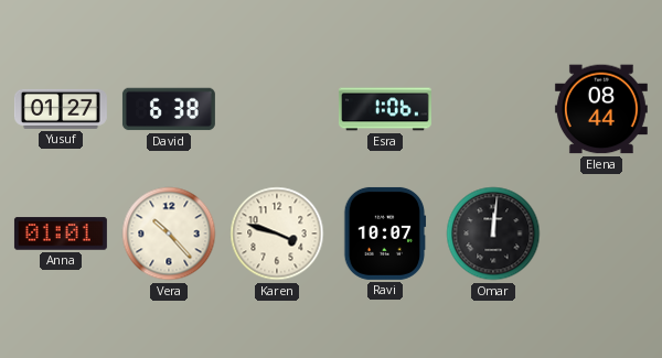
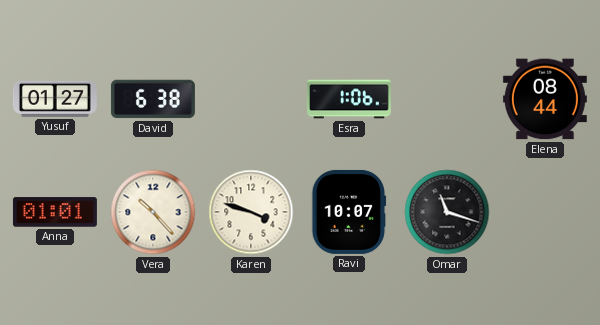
Omar: 12:01 -> 11:18 (447, 212)
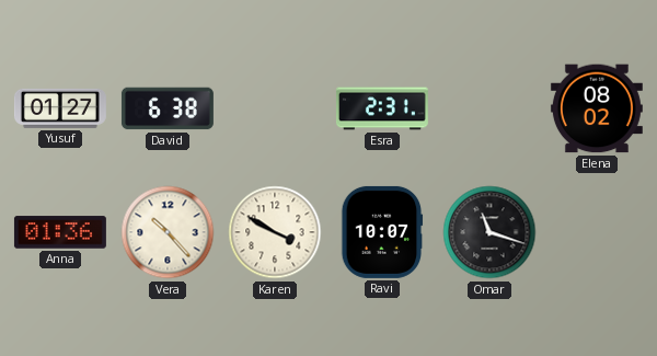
Esra: 1:06 -> 2:31 (382, 108)
Elena: 08:44 -> 08:02 (597, 108)
Anna: 01:01 -> 01:36 (60, 232)
Karen: 3:48 -> 3:50 (275, 232)
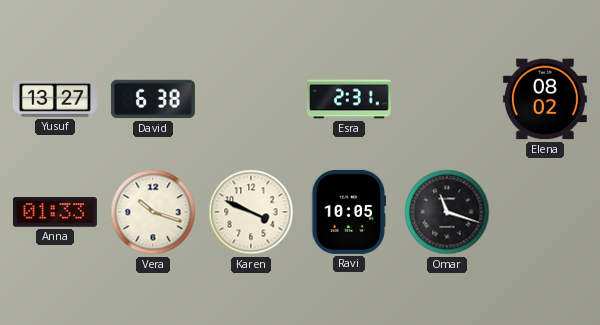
Yusuf: 01:27 -> 13:27 (55, 99)
Anna: 01:36 -> 01:33 (55, 212)
Vera: 10:23 -> 10:18 (153, 212)
Karen: 3:50 -> 3:49 (251, 212)
Ravi: 10:07 -> 10:05 (349, 212)
